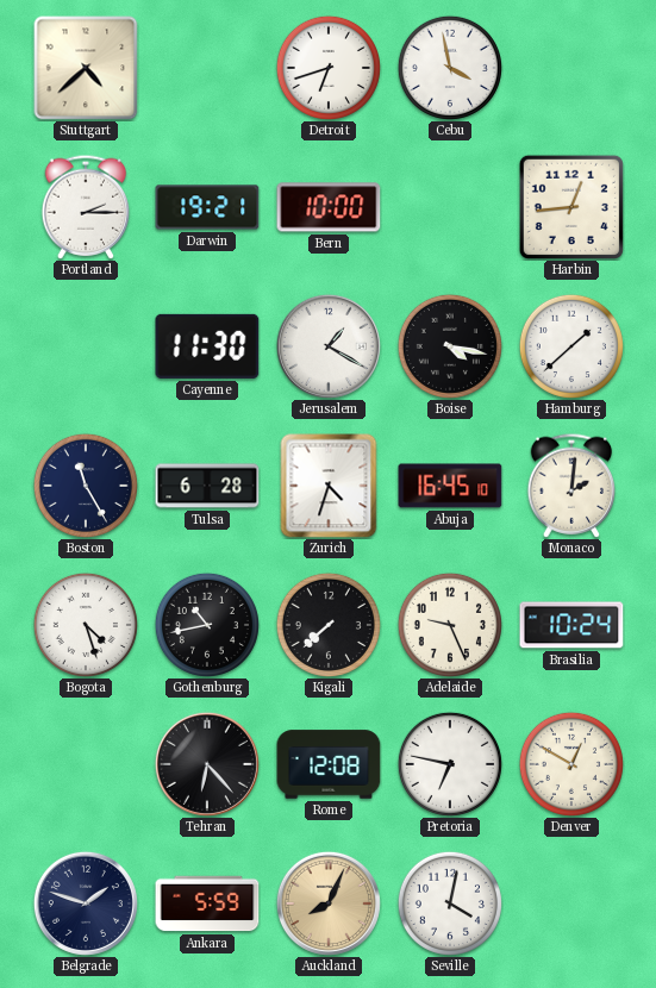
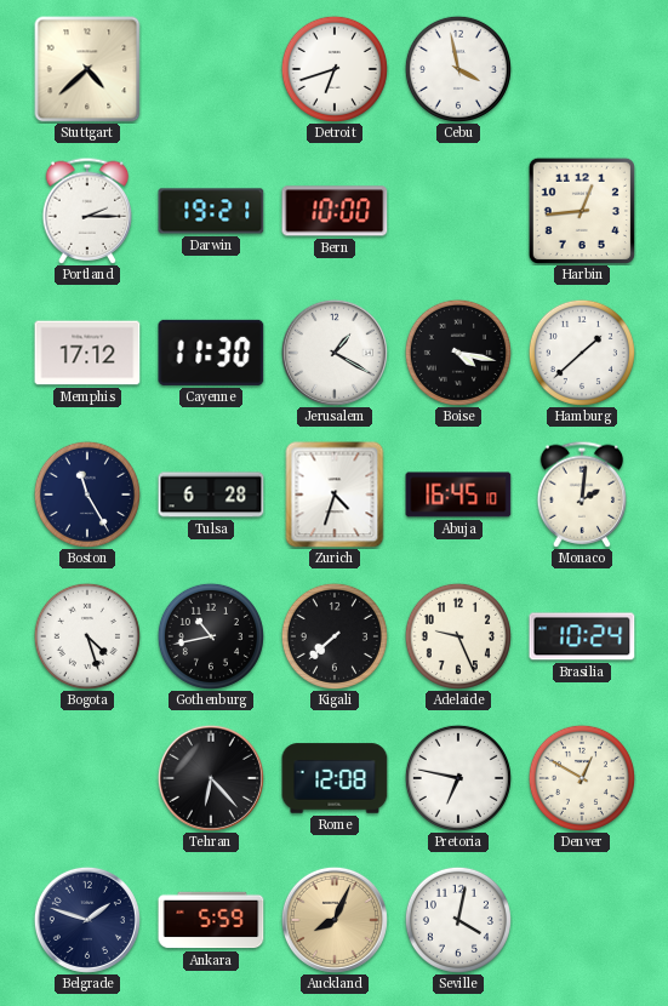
Memphis: none -> 17:12 (87, 353)
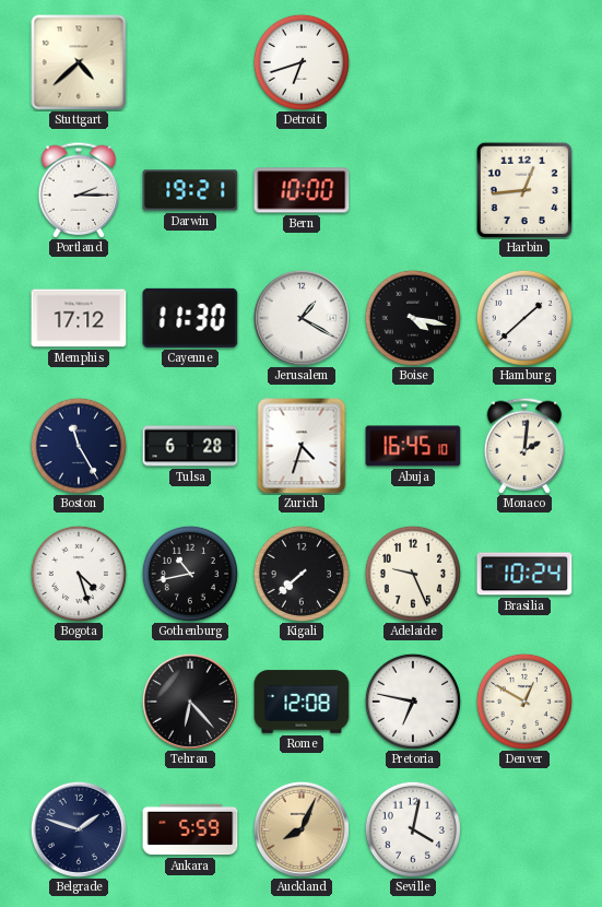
Cebu: 3:58 -> none (458, 69)
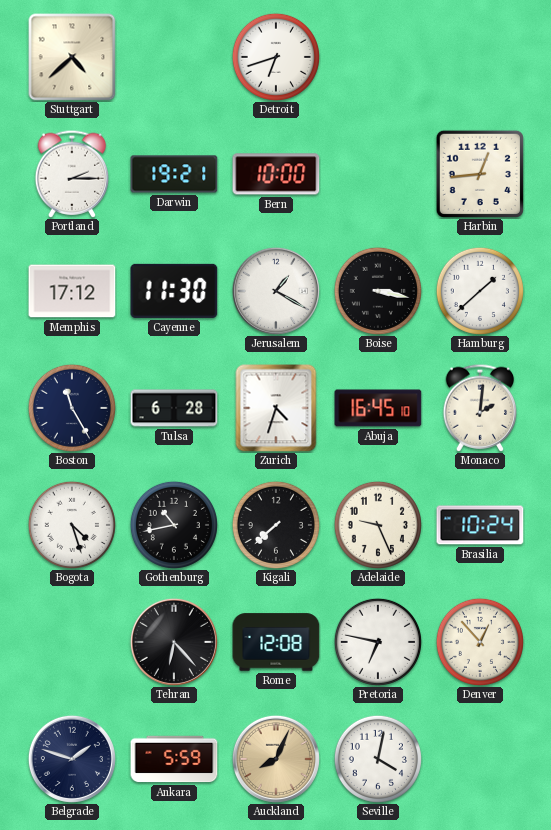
Boise: 4:17 -> 3:17 (378, 291)
Denver: 12:50 -> 12:53 (480, 642)
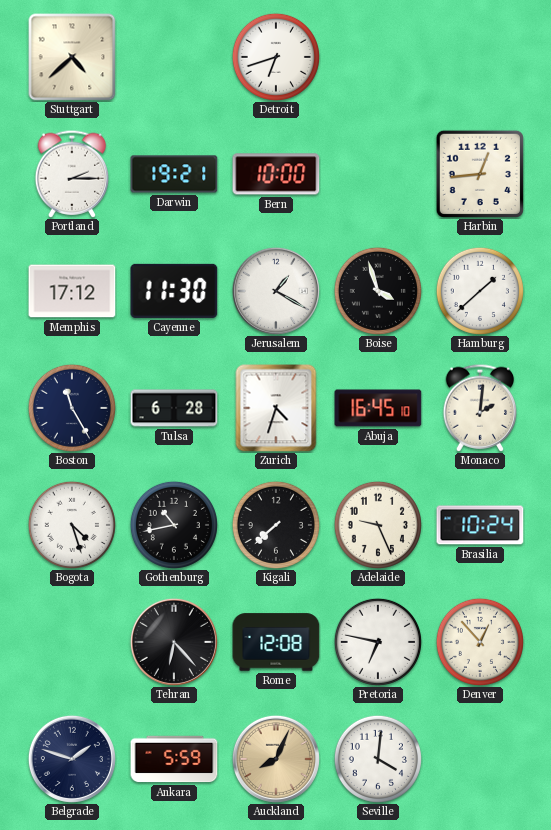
Boise: 3:17 -> 3:57 (378, 291)
Seville: 4:02 -> 4:01 (378, 759)
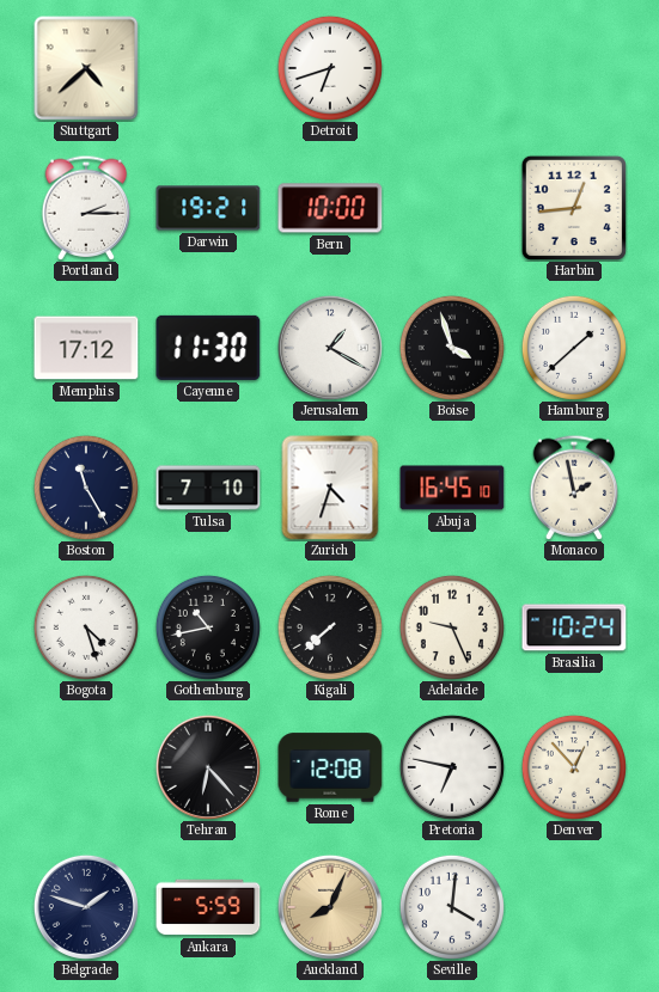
Tulsa: 6:28 -> 7:10 (208, 488)
Monaco: 2:01 -> 1:58 (574, 488)
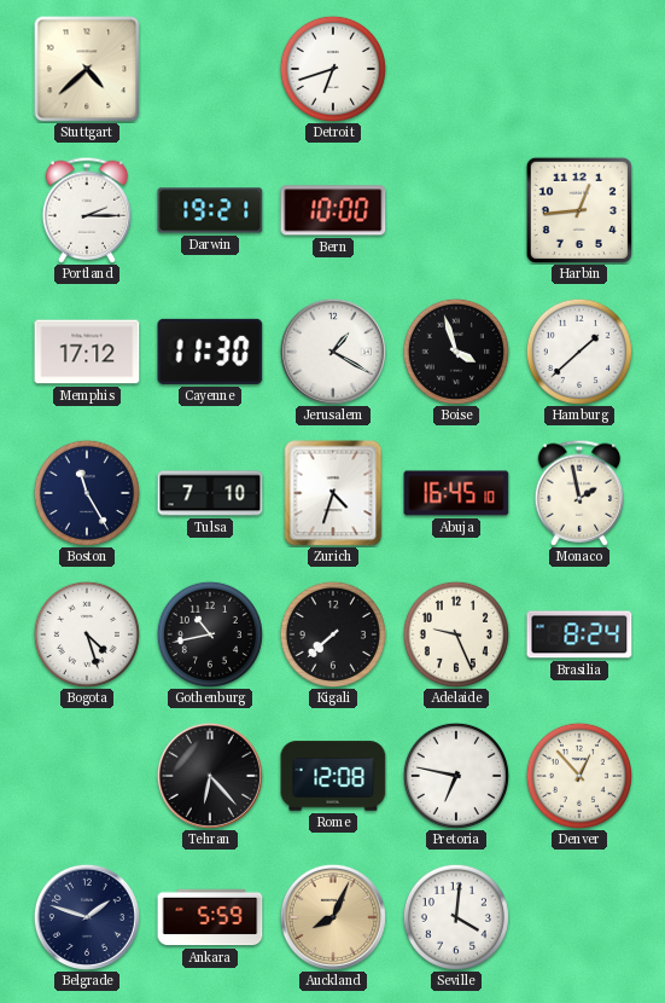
Brasilia: 10:24 -> 8:24 (579, 634)
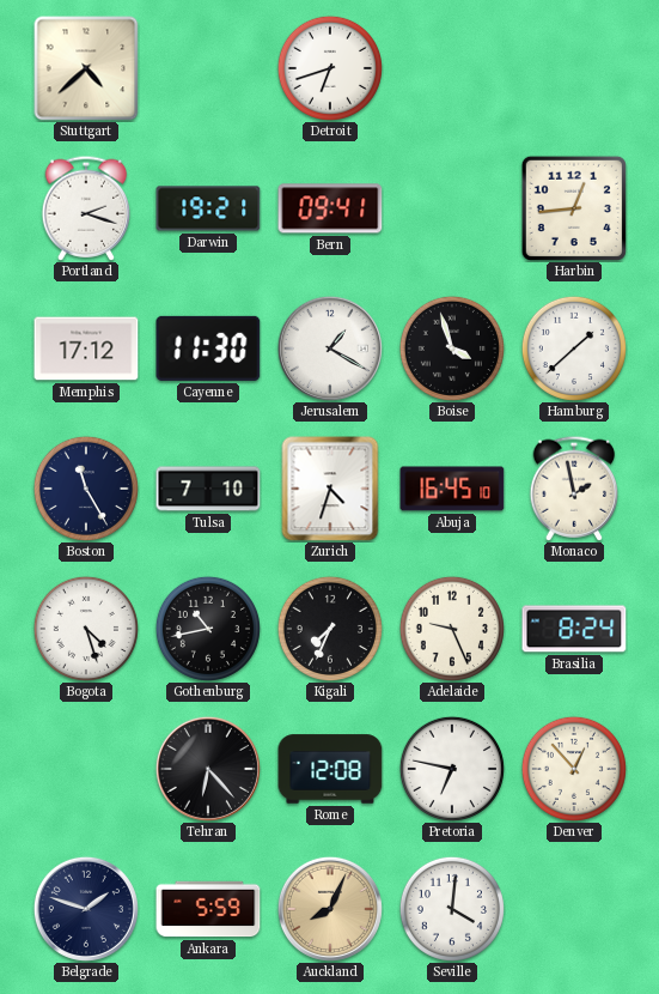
Portland: 2:15 -> 2:18 (86, 208)
Bern: 10:00 -> 09:41 (330, 208)
Kigali: 7:38 -> 7:34 (330, 629)
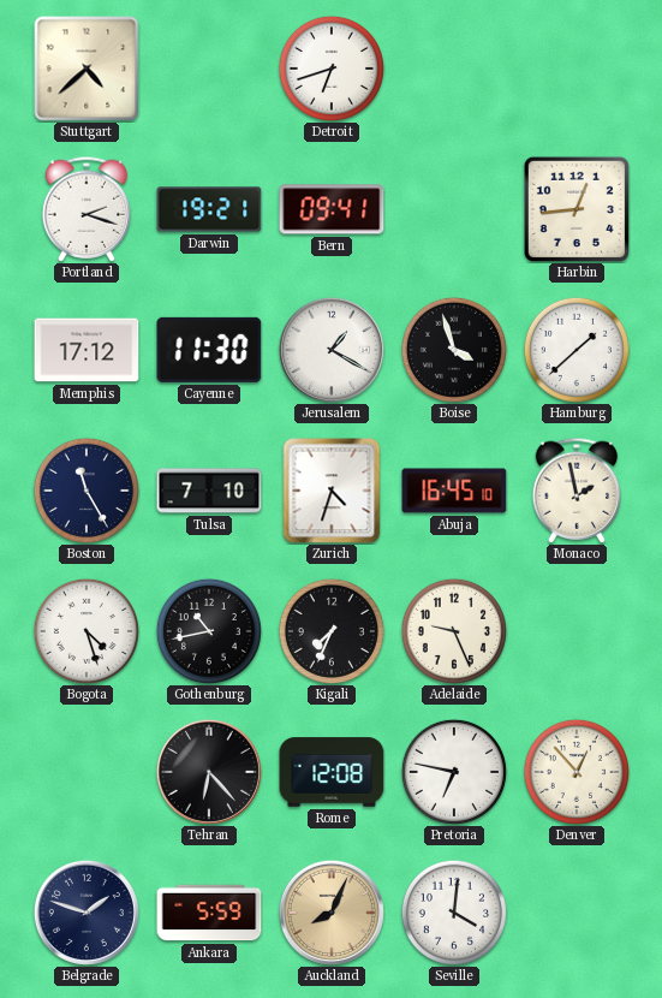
Brasilia: 8:24 -> none (574, 629)
